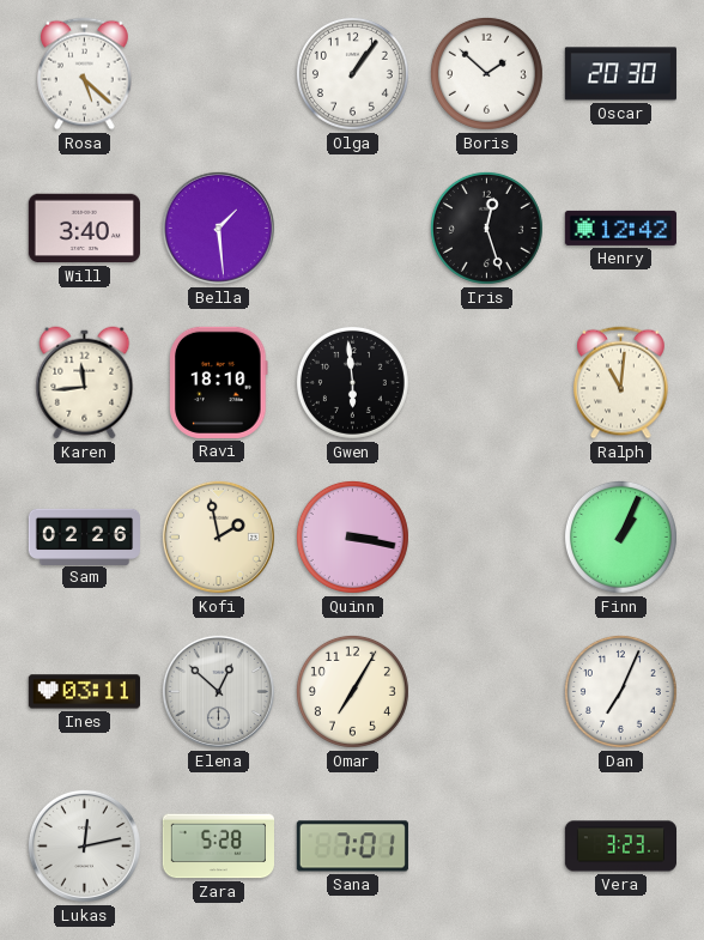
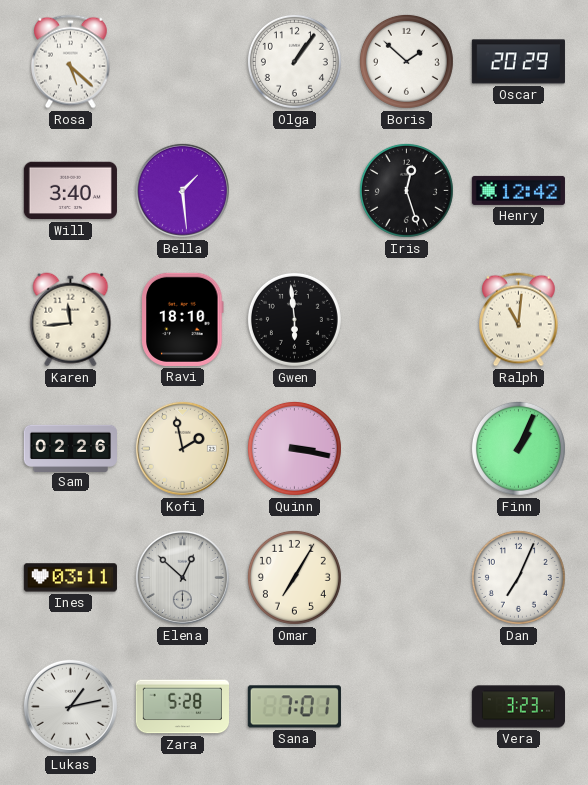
Oscar: 20:30 -> 20:29 (518, 62)
Lukas: 12:13 -> 1:13 (70, 706)
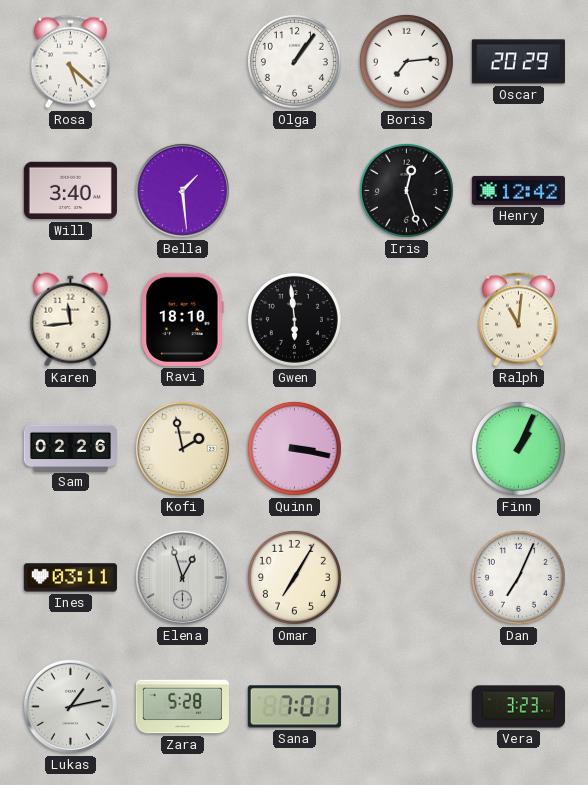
Boris: 1:52 -> 7:14 (406, 61)
Elena: 12:52 -> 12:57 (182, 577)
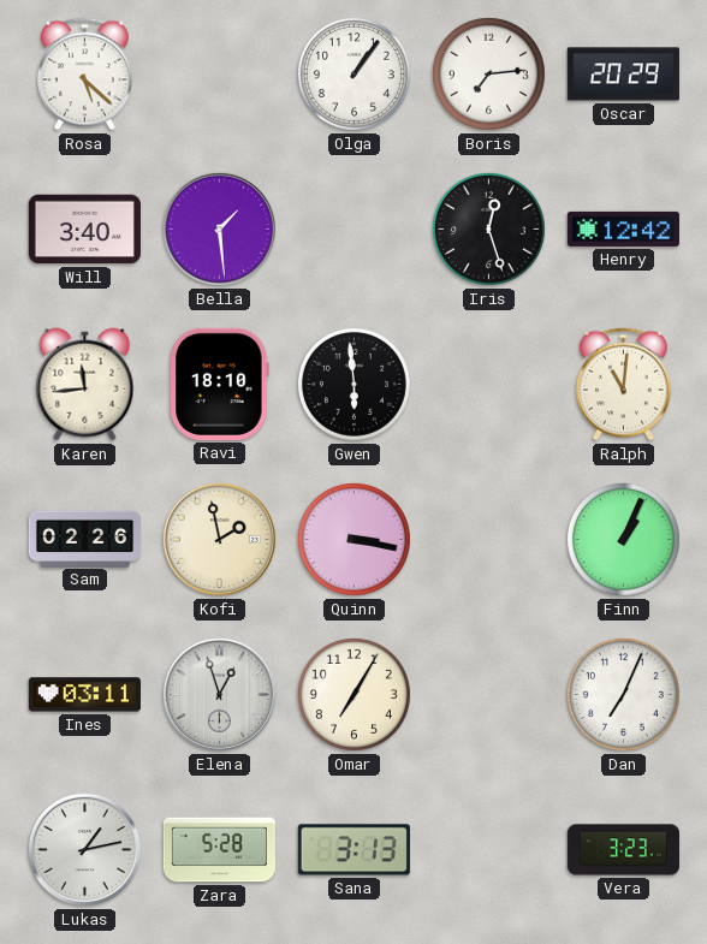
Sana: 7:01 -> 3:13 (353, 850)
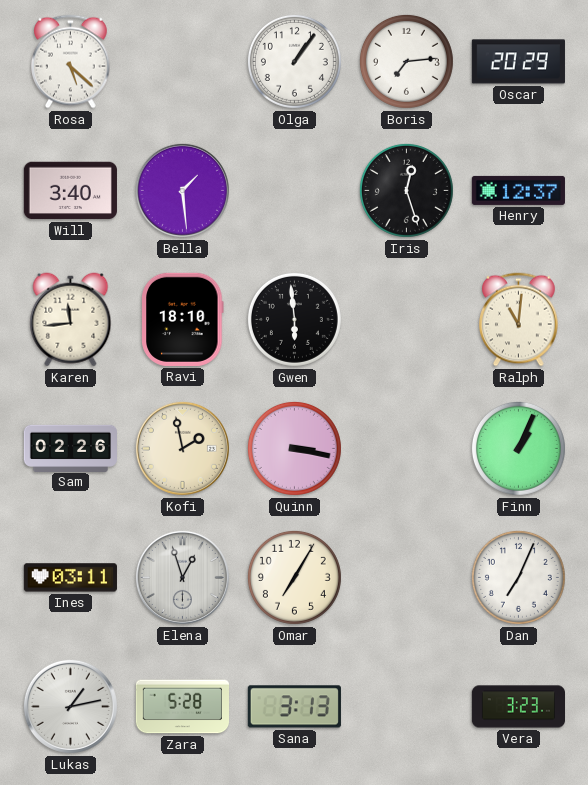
Henry: 12:42 -> 12:37 (518, 190)
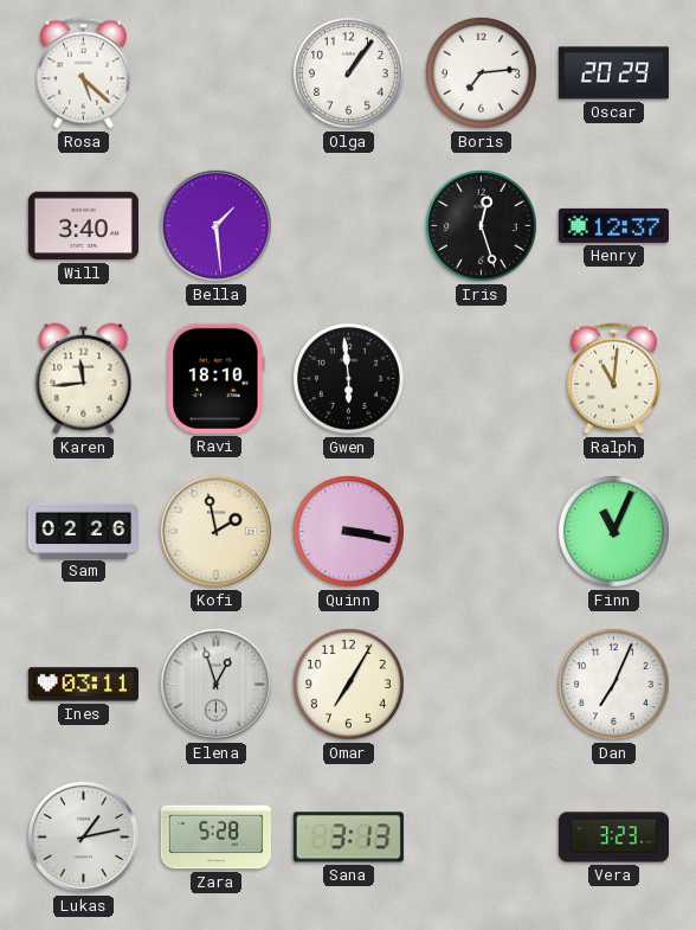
Finn: 1:04 -> 11:04 (613, 531)
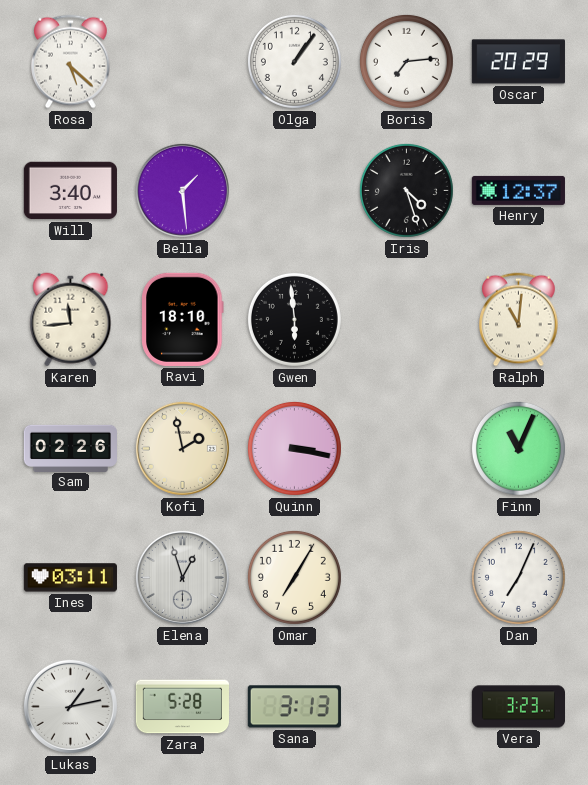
Iris: 12:27 -> 4:27 (406, 190)
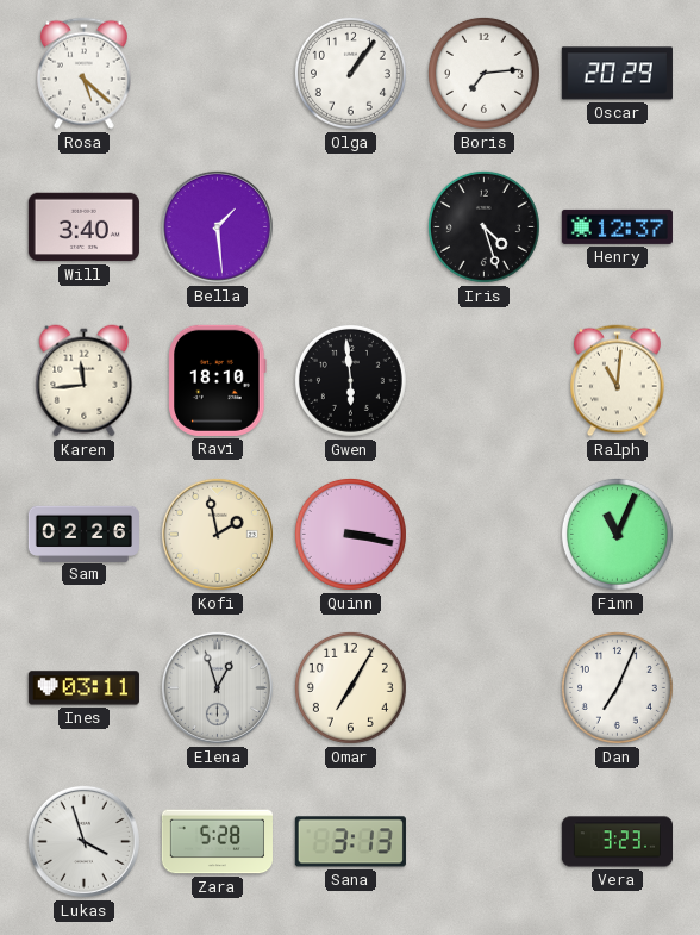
Lukas: 1:13 -> 3:57 (83, 841)
